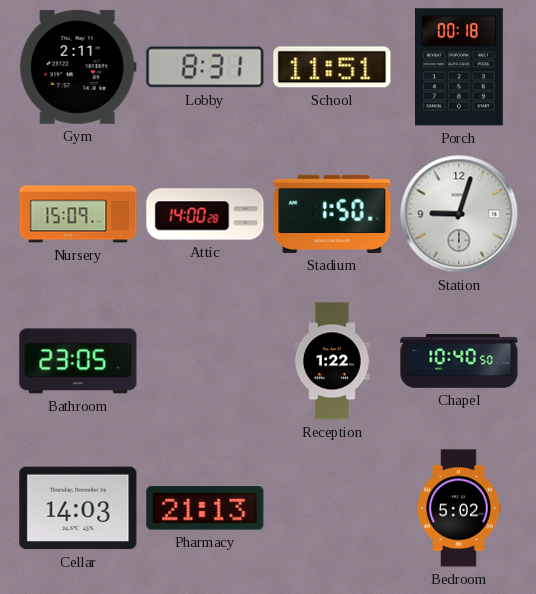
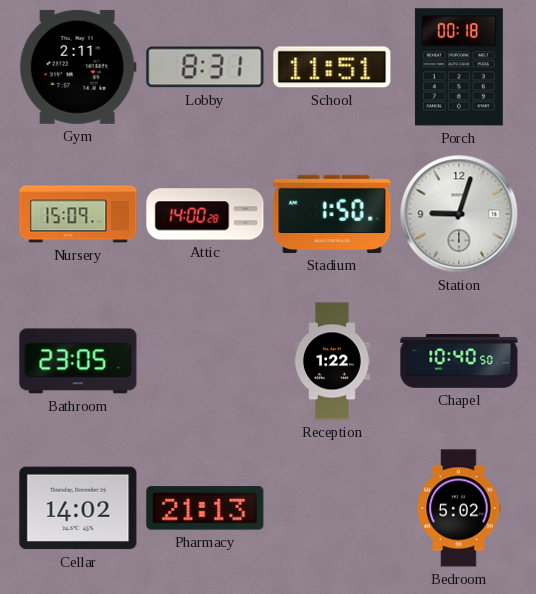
Cellar: 14:03 -> 14:02 (78, 508)
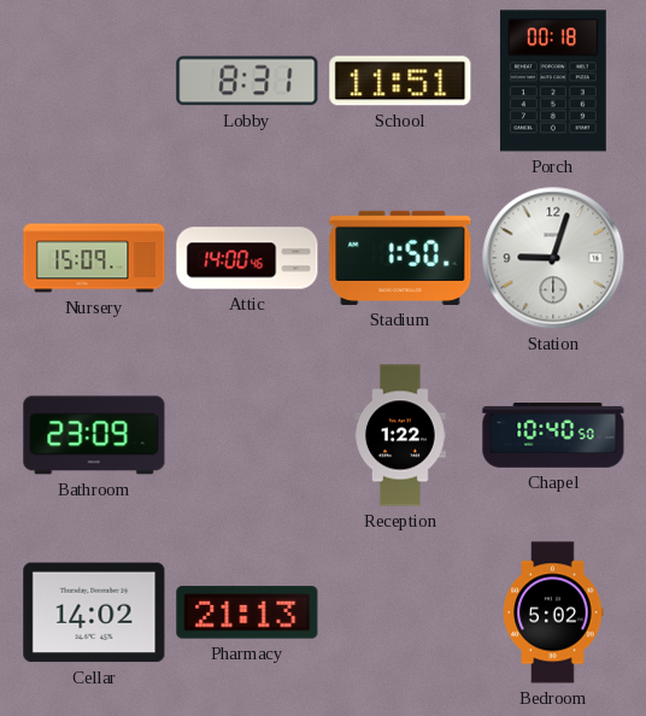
Gym: 2:11 -> none (78, 67)
Attic: 14:00:28 -> 14:00:46 (247, 258)
Bathroom: 23:05 -> 23:09 (94, 435)
